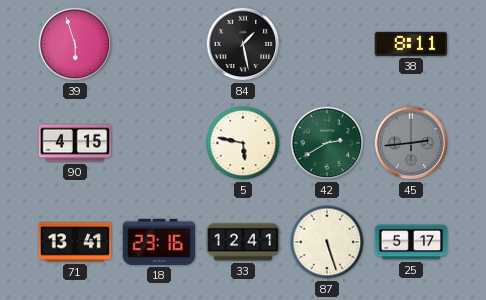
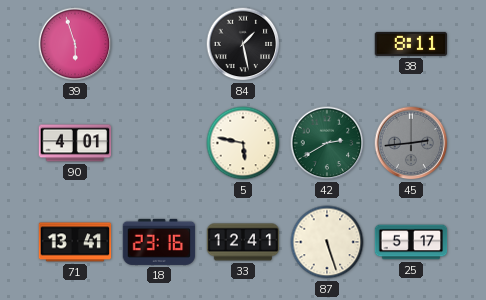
90: 4:15 -> 4:01 (75, 143)
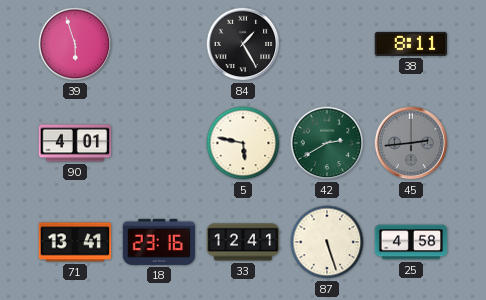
84: 1:28 -> 1:25 (243, 44)
25: 5:17 -> 4:58 (411, 242)
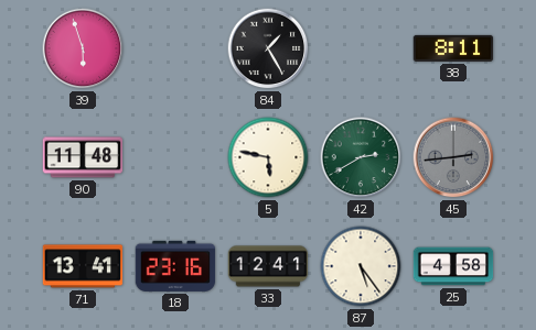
90: 4:01 -> 11:48 (83, 157)
87: 5:27 -> 5:24 (361, 266)
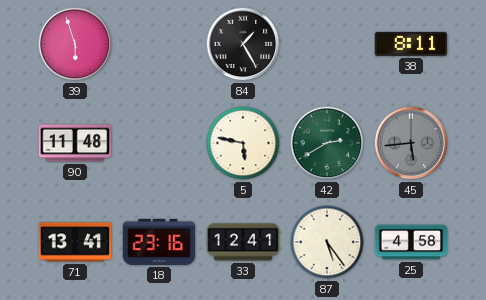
45: 2:44 -> 5:44 (411, 143)
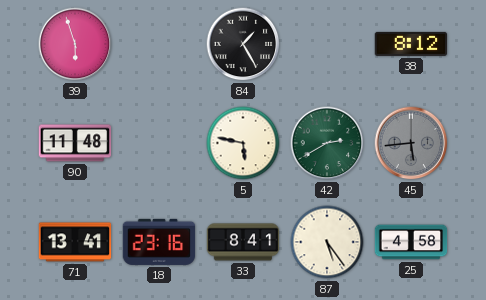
38: 8:11 -> 8:12 (411, 44)
33: 12:41 -> 8:41 (243, 242)
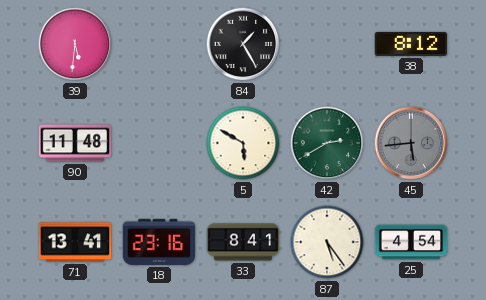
39: 5:57 -> 5:31 (75, 44)
5: 5:47 -> 5:50 (243, 143)
25: 4:58 -> 4:54 (411, 242)
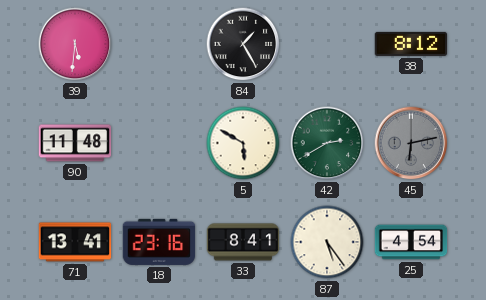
45: 5:44 -> 6:13 (411, 143)
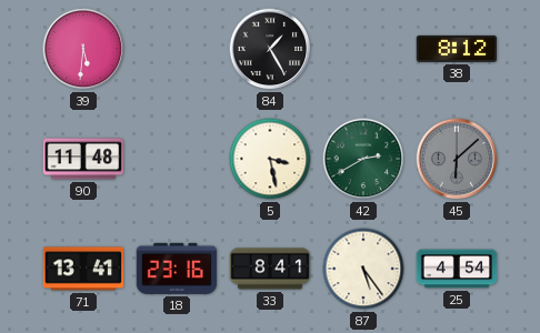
5: 5:50 -> 3:28 (270, 159)
45: 6:13 -> 6:08 (457, 159)
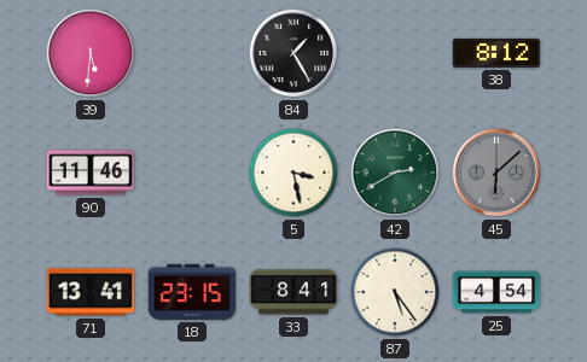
90: 11:48 -> 11:46 (91, 173)
18: 23:16 -> 23:15 (192, 292)
